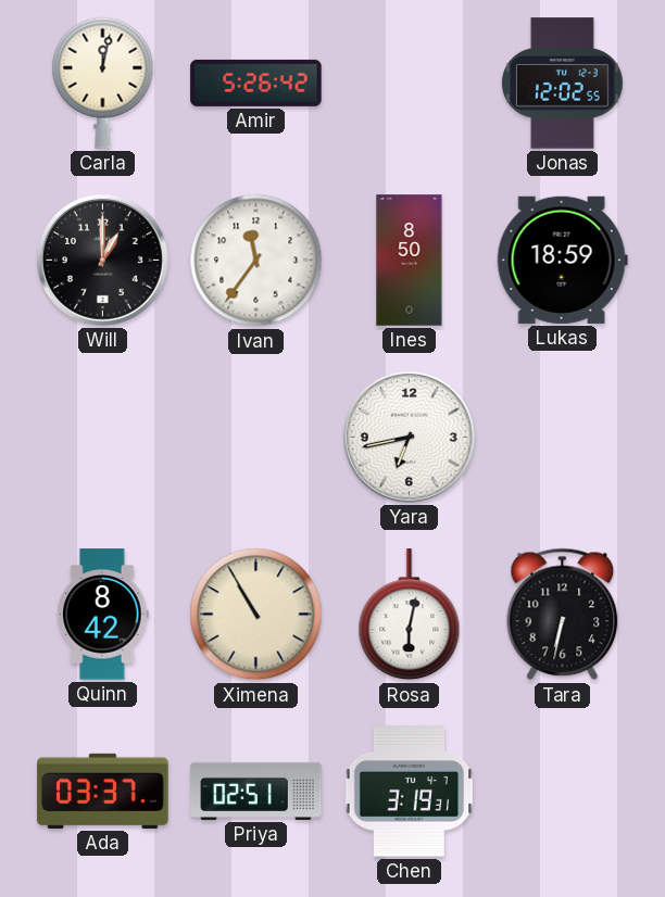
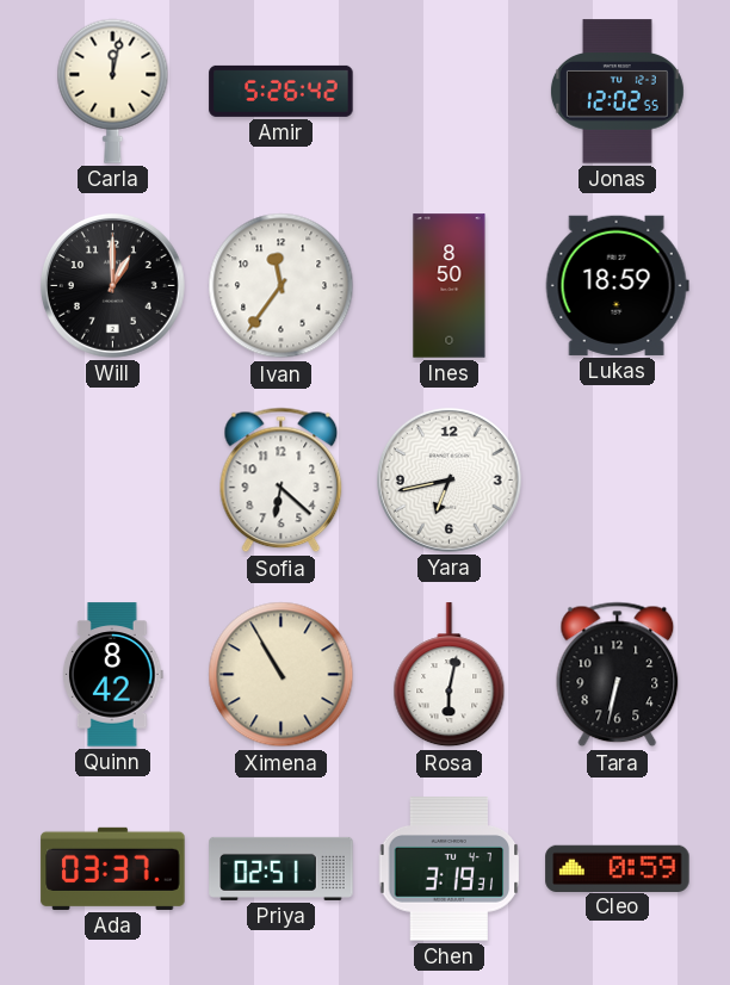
Sofia: none -> 6:22 (282, 481)
Cleo: none -> 0:59 (618, 868)
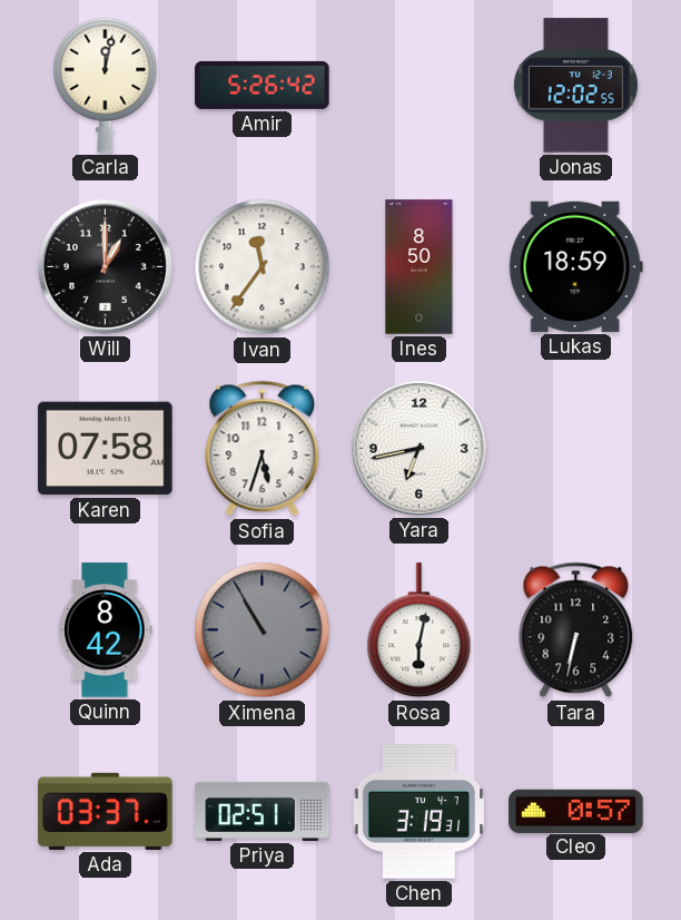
Karen: none -> 07:58 (106, 449)
Sofia: 6:22 -> 5:33 (263, 449)
Ximena dial: cream -> grey (263, 630)
Cleo: 0:59 -> 0:57 (576, 811)
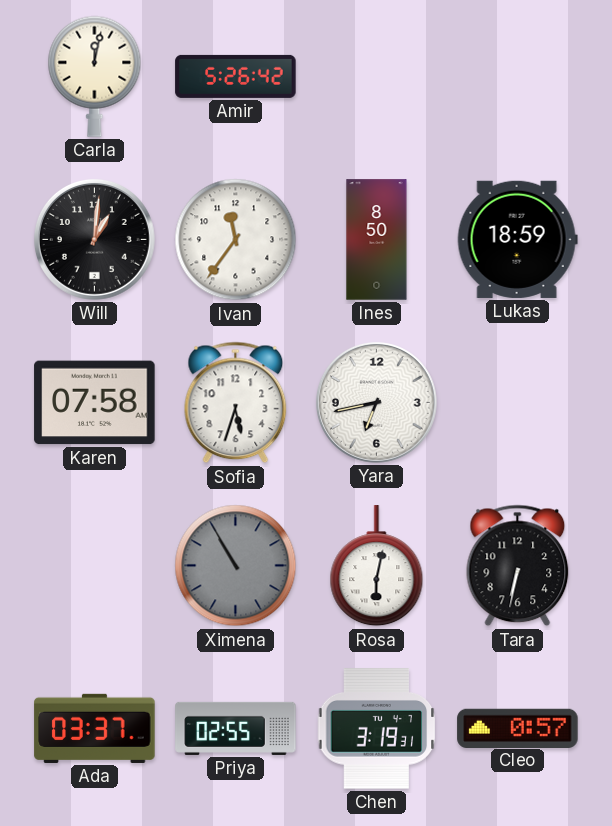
Jonas: 12:02 -> none (575, 86)
Will: 1:00 -> 1:01 (94, 239)
Quinn: 8:42 -> none (106, 630)
Priya: 02:51 -> 02:55 (236, 728)
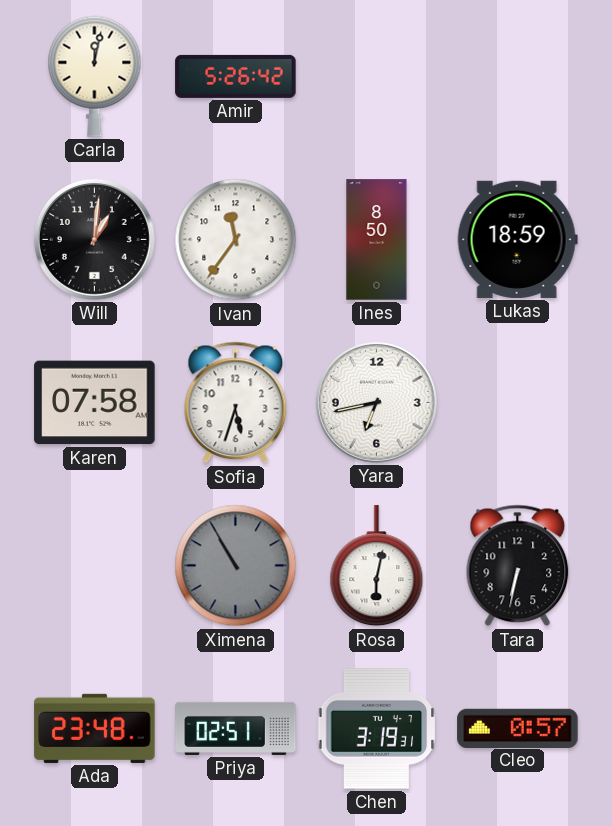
Ada: 03:37 -> 23:48 (95, 728)
Priya: 02:55 -> 02:51 (236, 728)
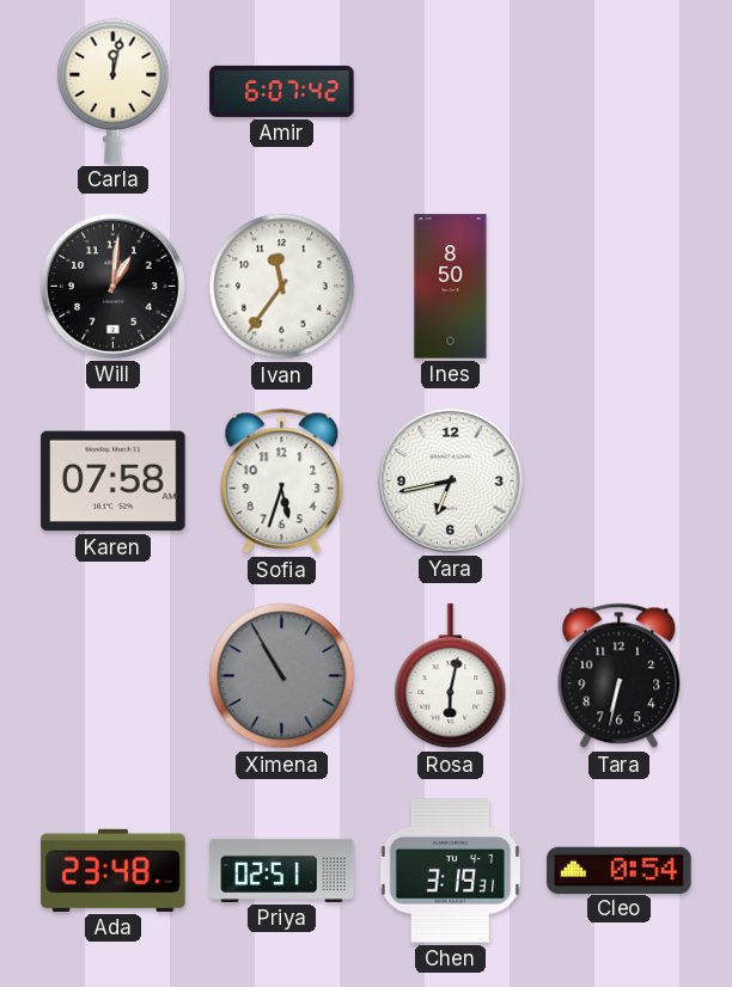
Amir: 5:26 -> 6:07 (282, 91)
Lukas: 18:59 -> none (517, 239)
Cleo: 0:57 -> 0:54 (620, 870)
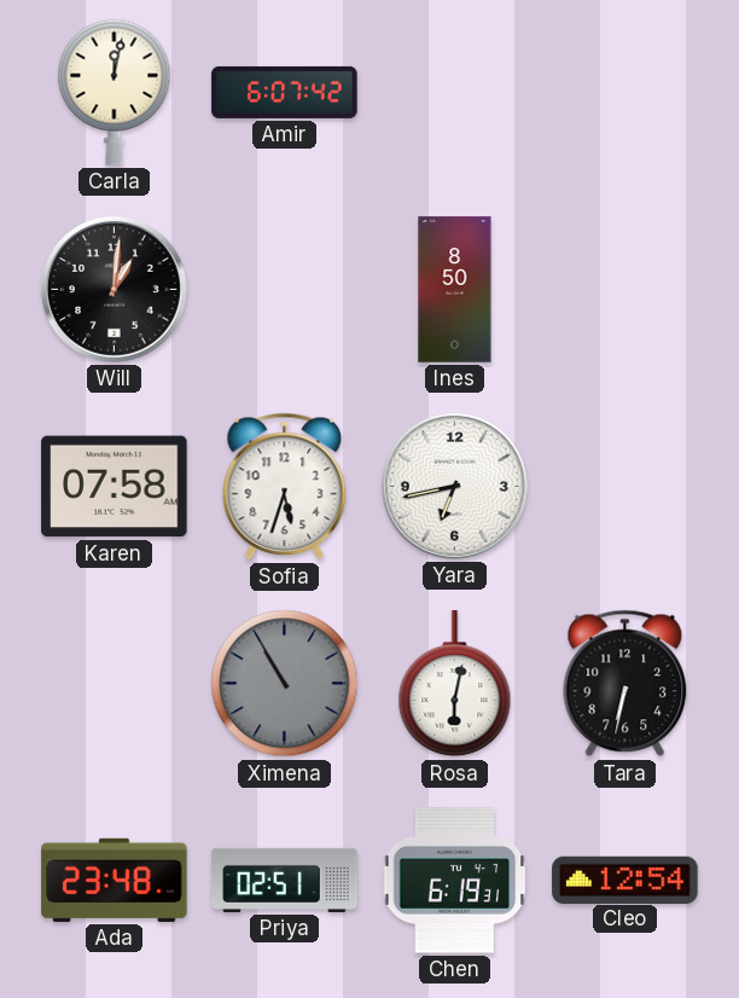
Ivan: 11:36 -> none (282, 287)
Chen: 3:19 -> 6:19 (455, 881)
Cleo: 0:54 -> 12:54 (625, 880)
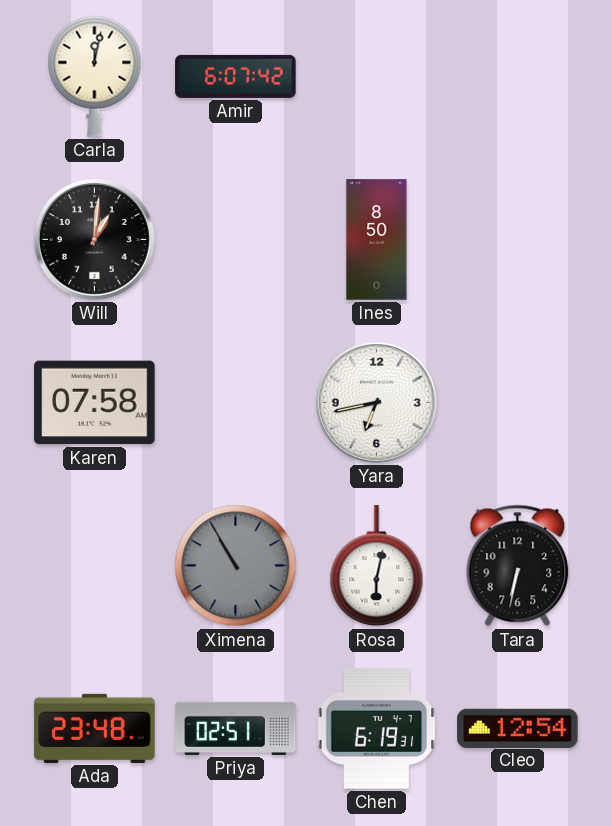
Sofia: 5:33 -> none (285, 487)
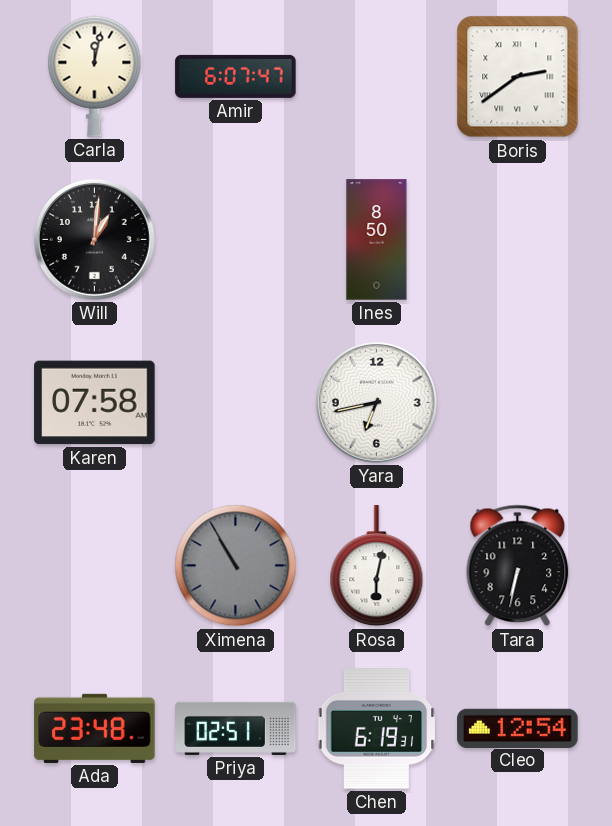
Amir: 6:07:42 -> 6:07:47 (236, 76)
Boris: none -> 2:39 (518, 77)
